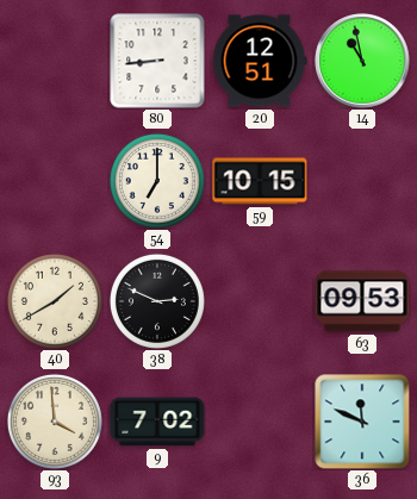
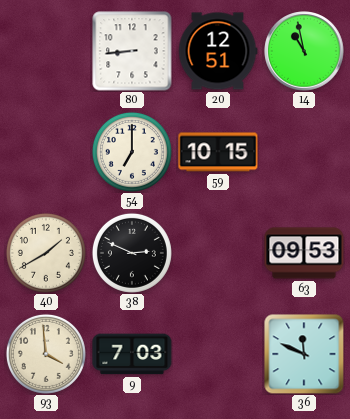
9: 7:02 -> 7:03 (132, 354)
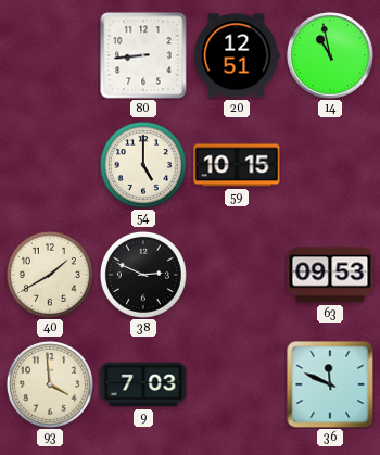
54: 7:00 -> 5:00 (143, 165)
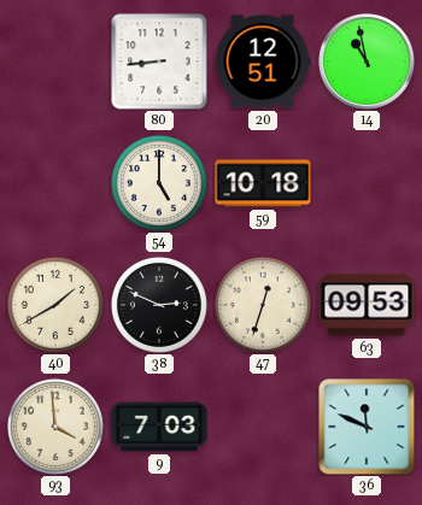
59: 10:15 -> 10:18 (263, 183)
47: none -> 12:33 (263, 305)
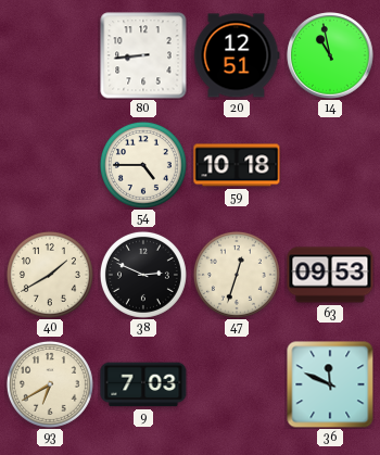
54: 5:00 -> 4:45 (143, 165)
93: 3:59 -> 6:40 (50, 384)
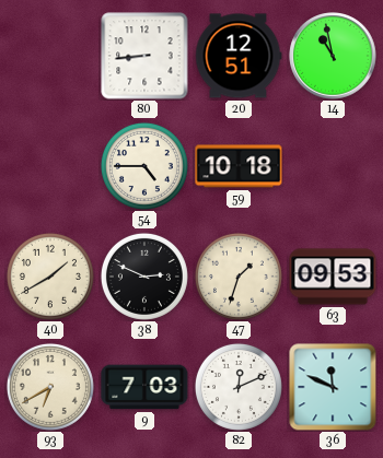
47: 12:33 -> 1:33 (239, 277)
82: none -> 12:11 (239, 387)
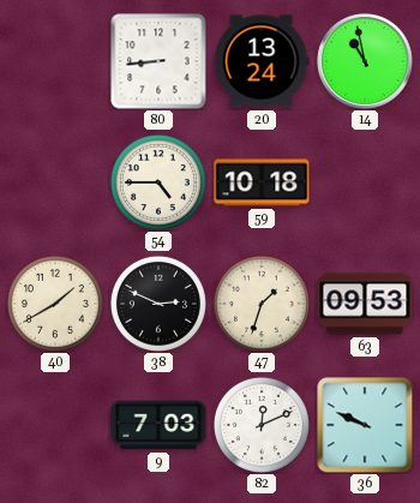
20: 12:51 -> 13:24 (262, 61)
93: 6:40 -> none (50, 387)
36: 11:49 -> 9:49 (365, 425)
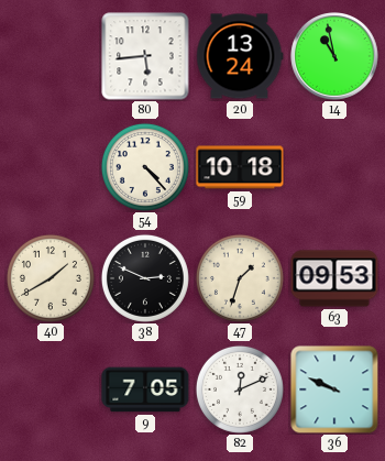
80: 8:44 -> 5:44 (145, 56)
54: 4:45 -> 4:23 (145, 167)
9: 7:03 -> 7:05 (145, 389)
